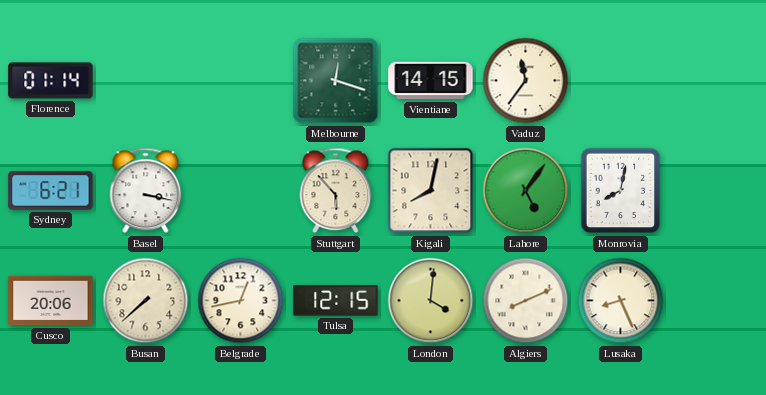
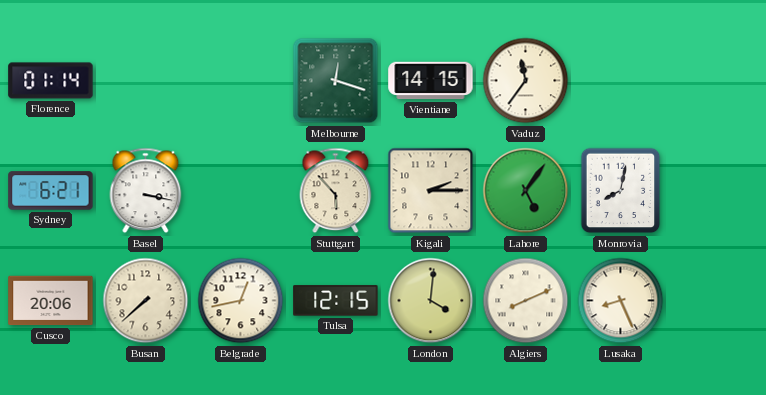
Kigali: 8:02 -> 2:15 (431, 191)
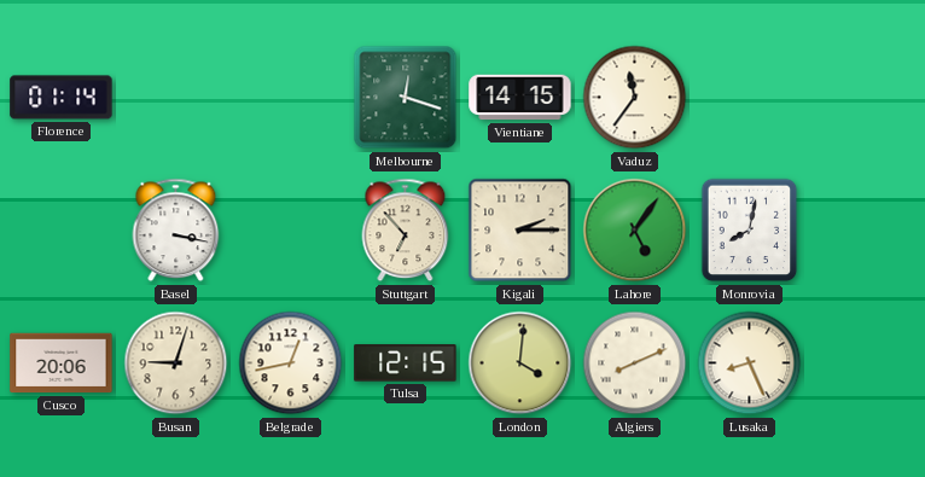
Sydney: 6:21 -> none (51, 191)
Stuttgart: 5:53 -> 6:53 (406, 231)
Busan: 7:38 -> 9:03 (176, 363)
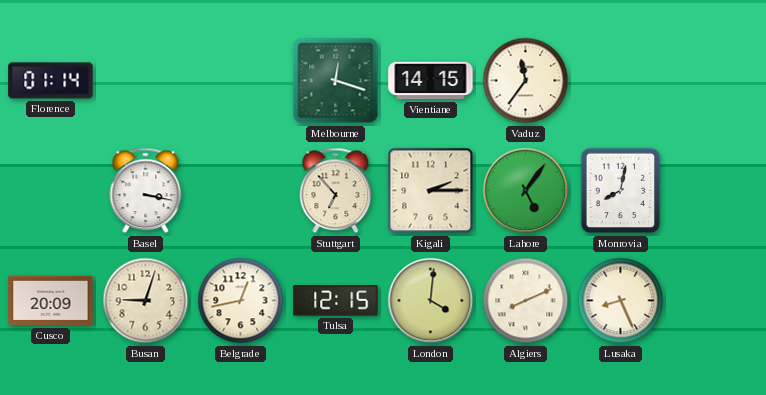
Cusco: 20:06 -> 20:09 (51, 301)
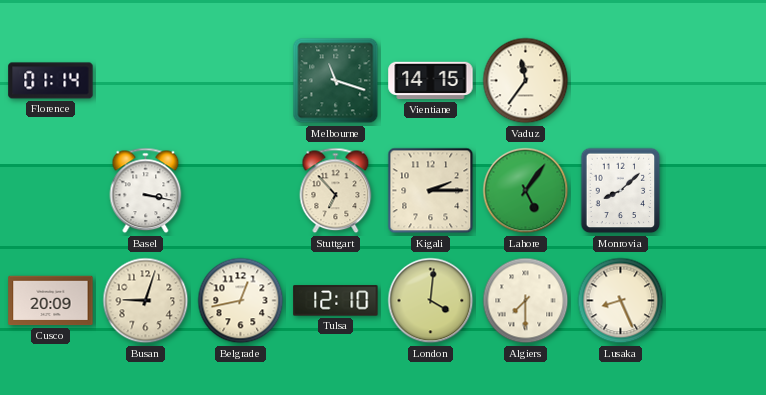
Melbourne: 12:18 -> 11:18 (336, 81)
Monrovia: 8:02 -> 8:08 (621, 191)
Tulsa: 12:15 -> 12:10 (336, 301)
Algiers: 8:11 -> 7:30 (526, 301)
